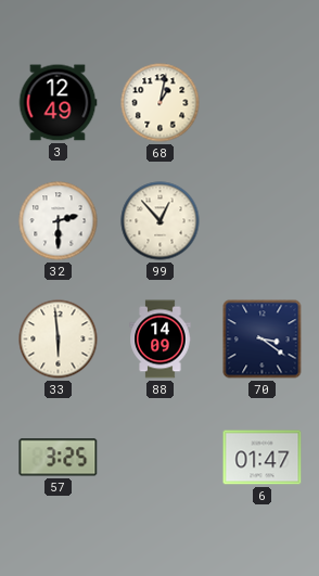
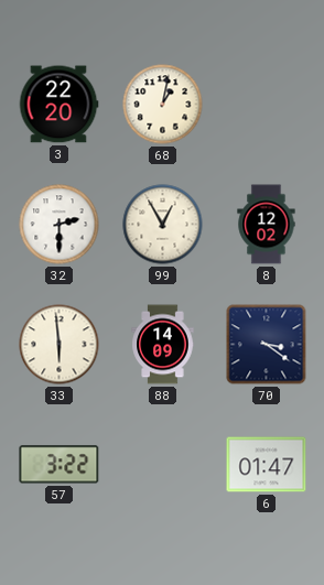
3: 12:49 -> 22:20 (58, 105)
99: 12:53 -> 12:55 (163, 225)
8: none -> 12:02 (267, 225)
57: 3:25 -> 3:22 (60, 465)
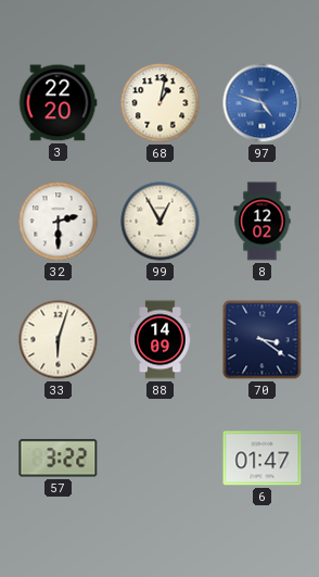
97: none -> 4:48 (263, 103)
33: 5:59 -> 6:03 (59, 340)
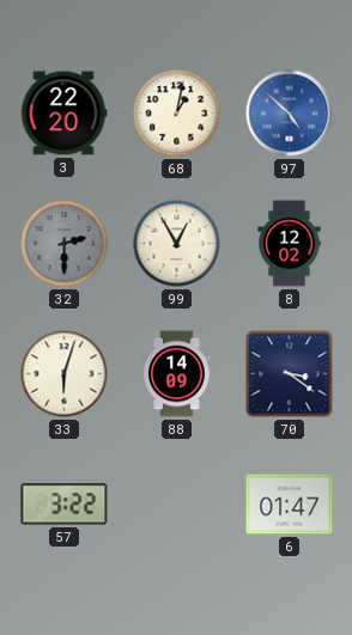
97: 4:48 -> 4:52 (290, 114)
32 dial: white -> grey (65, 244)
